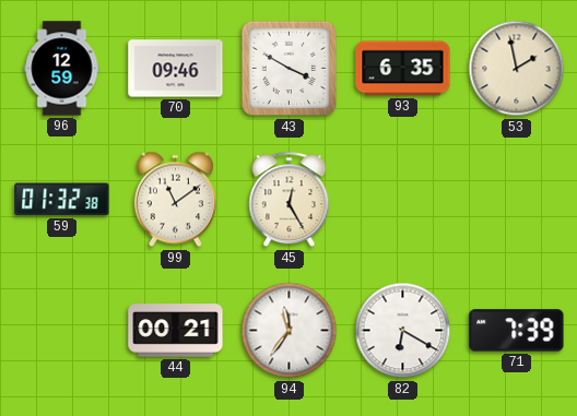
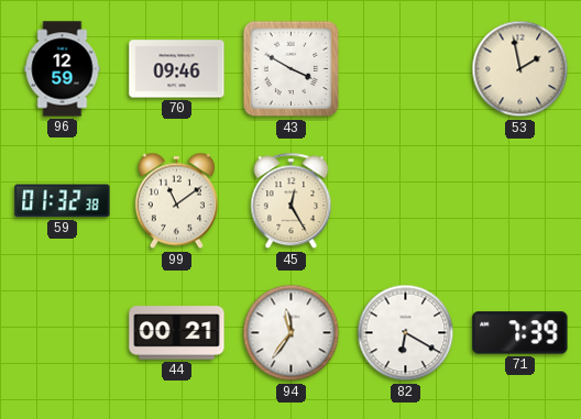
93: 6:35 -> none (403, 69)
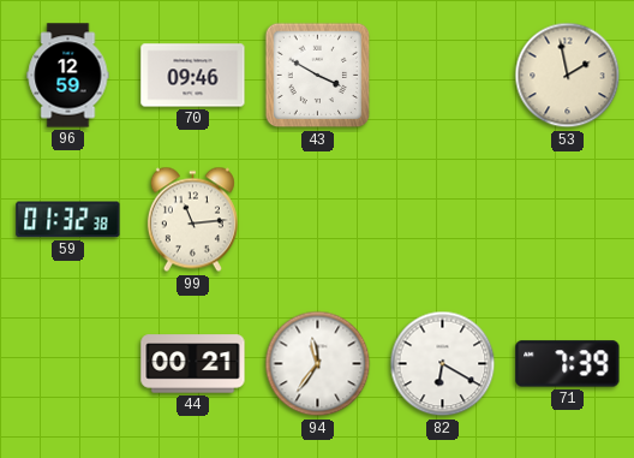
99: 11:09 -> 11:14 (192, 220)
45: 12:25 -> none (292, 201)
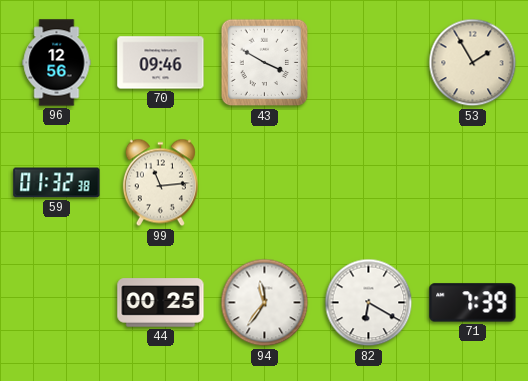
96: 12:59 -> 12:56 (57, 63)
53: 1:58 -> 1:55 (473, 63)
44: 00:21 -> 00:25 (161, 303)
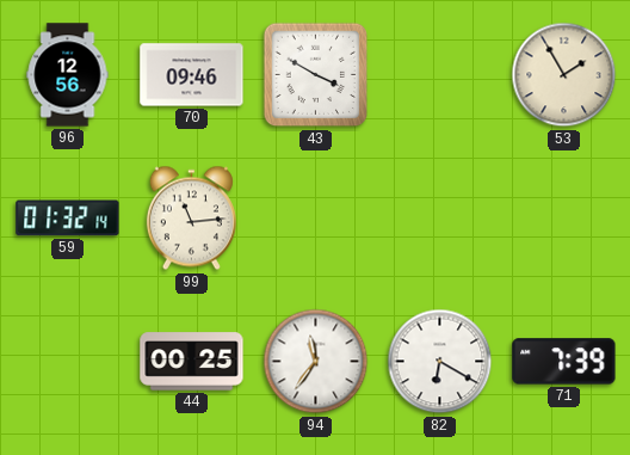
59: 01:32:38 -> 01:32:14 (68, 219)
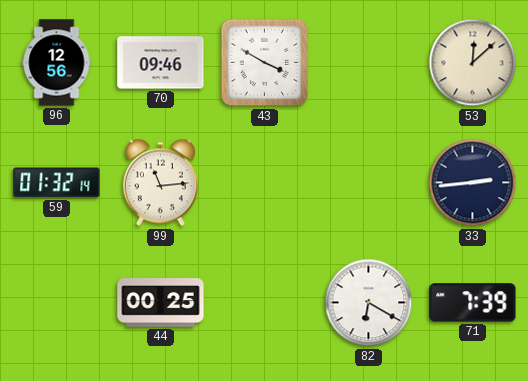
53: 1:55 -> 12:08 (473, 63)
33: none -> 2:44 (473, 183)
94: 11:36 -> none (316, 362)
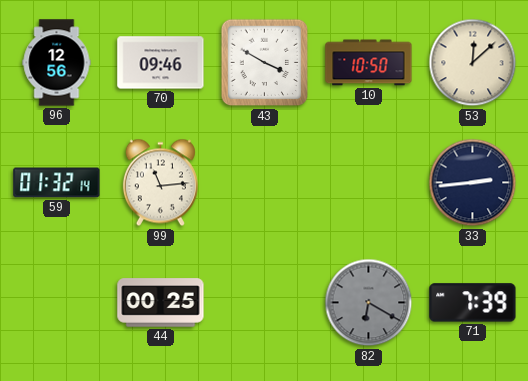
10: none -> 10:50 (369, 63)
82 dial: white -> grey (369, 303)
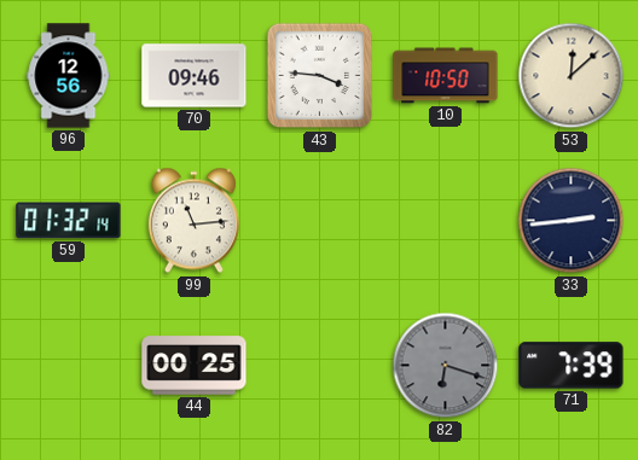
43: 3:50 -> 3:46 (320, 76)
82: 6:20 -> 6:18 (446, 366)
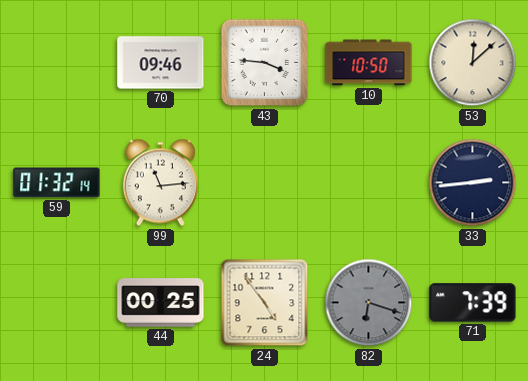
96: 12:56 -> none (69, 76)
24: none -> 4:54 (265, 303)
